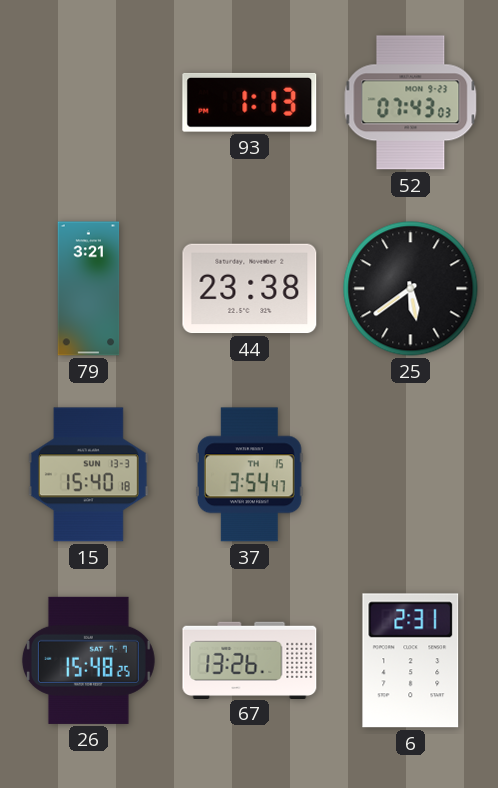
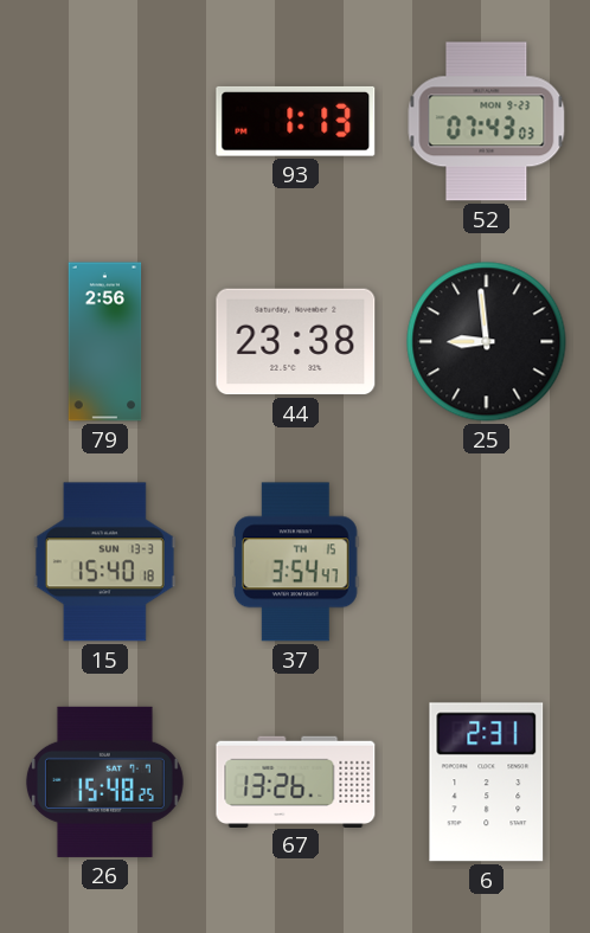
79: 3:21 -> 2:56 (105, 342)
25: 5:39 -> 8:59 (487, 342)
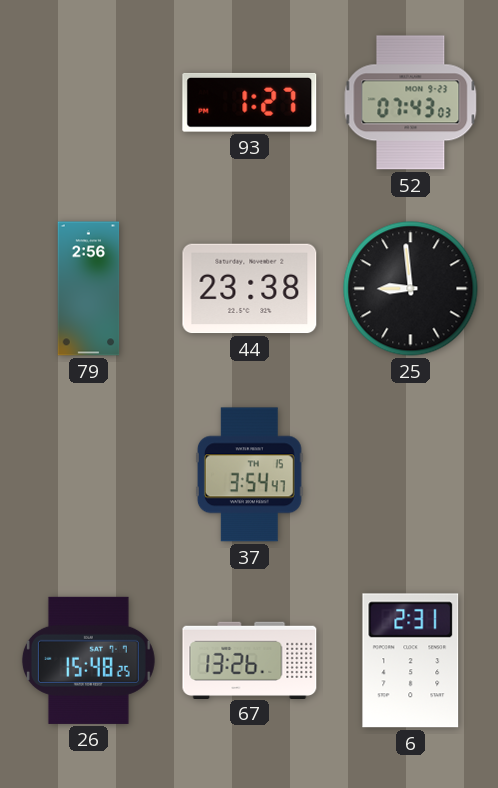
93: 1:13 -> 1:27 (250, 102)
15: 15:40 -> none (104, 562)
